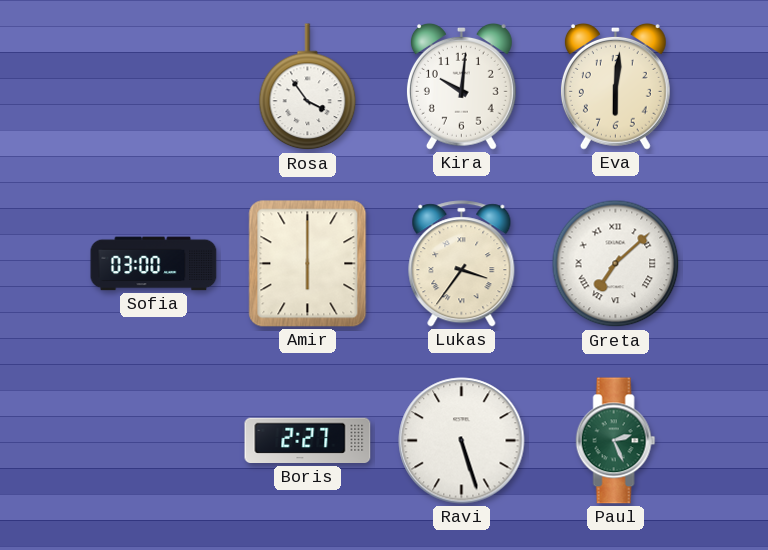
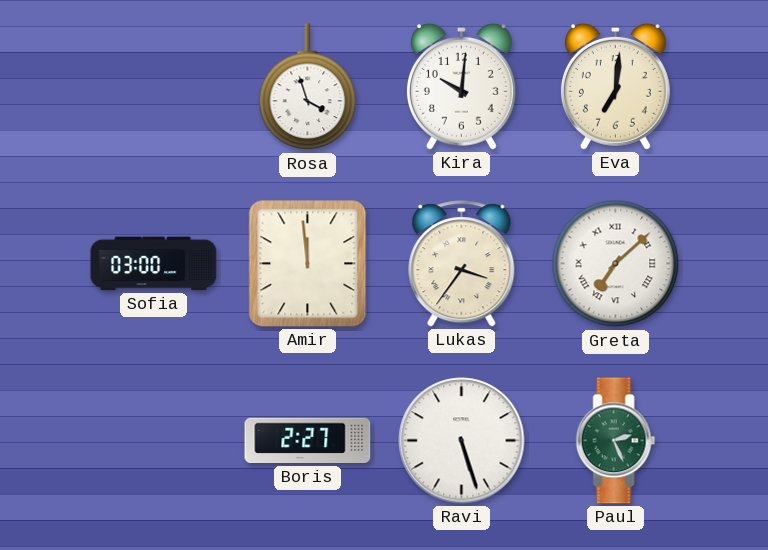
Rosa: 3:54 -> 3:57 (308, 87)
Eva: 6:01 -> 7:01 (615, 86)
Amir: 6:00 -> 11:59 (308, 264)
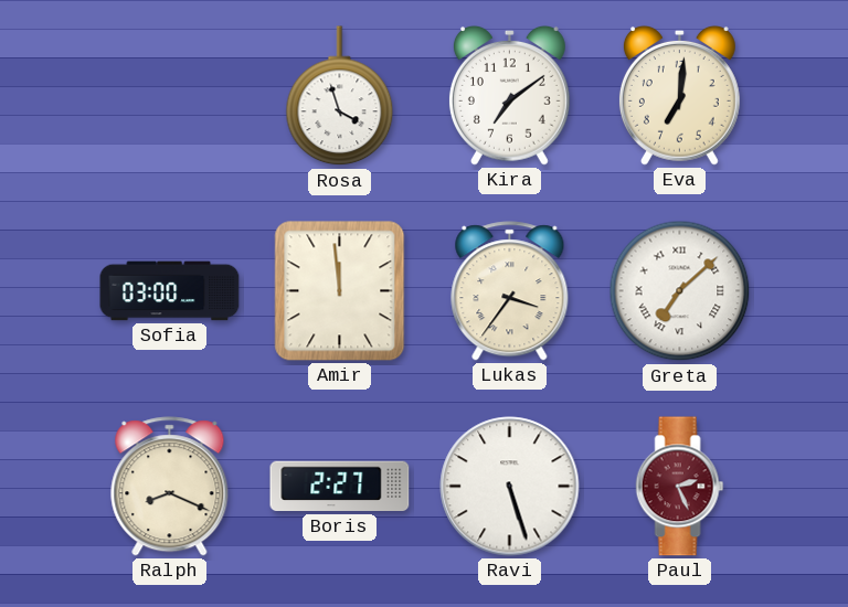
Kira: 10:01 -> 7:09 (509, 95)
Ralph: none -> 8:19 (170, 487)
Paul dial: green -> burgundy (680, 487)
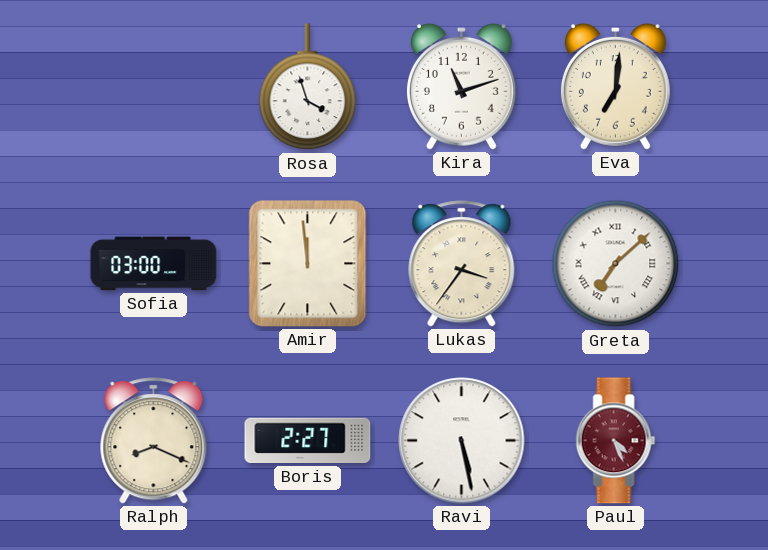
Kira: 7:09 -> 11:12 (461, 86)
Ravi: 5:27 -> 5:28 (462, 441)
Paul: 2:26 -> 4:26 (616, 441)
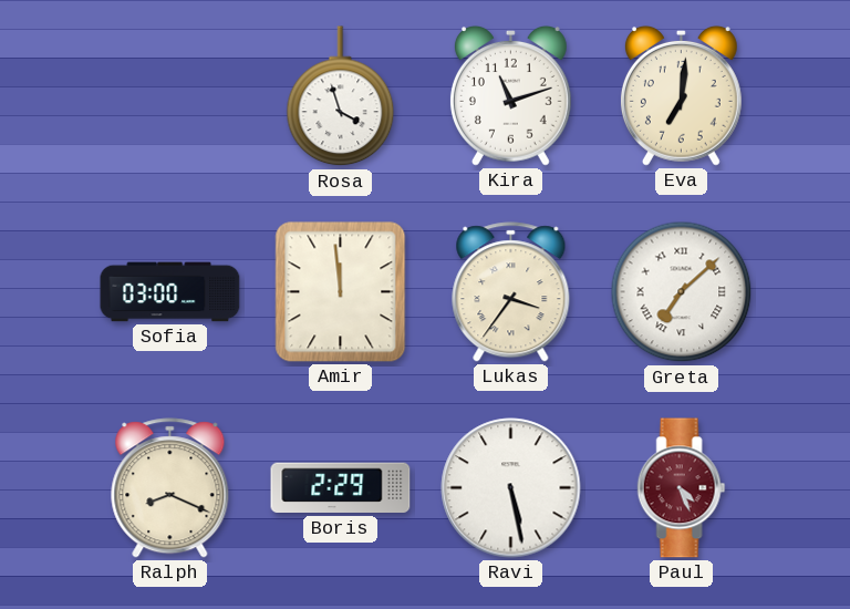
Boris: 2:27 -> 2:29 (341, 488)
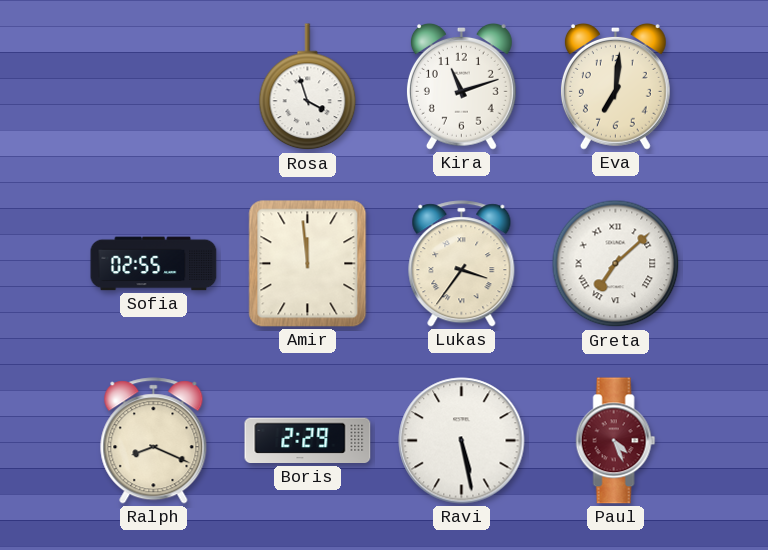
Sofia: 03:00 -> 02:55 (154, 264)
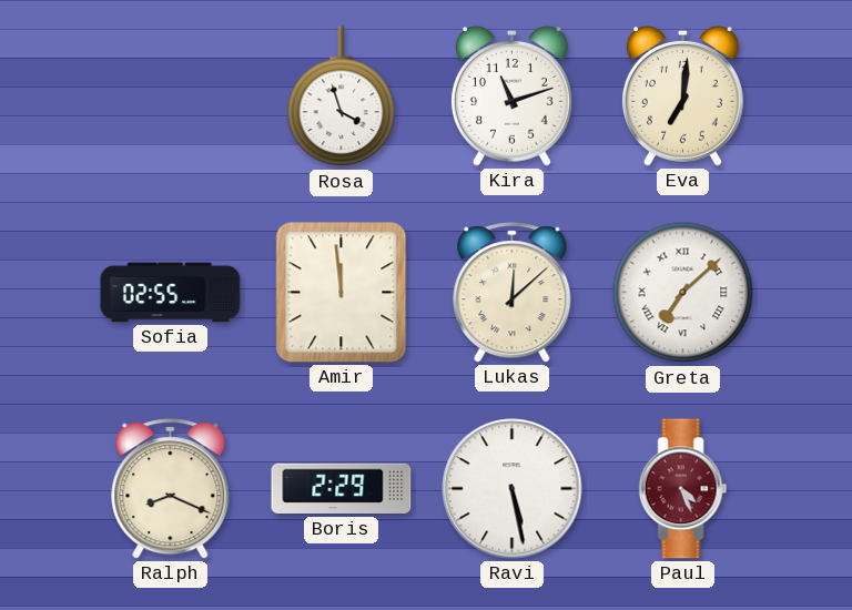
Lukas: 3:36 -> 12:08 (513, 293)
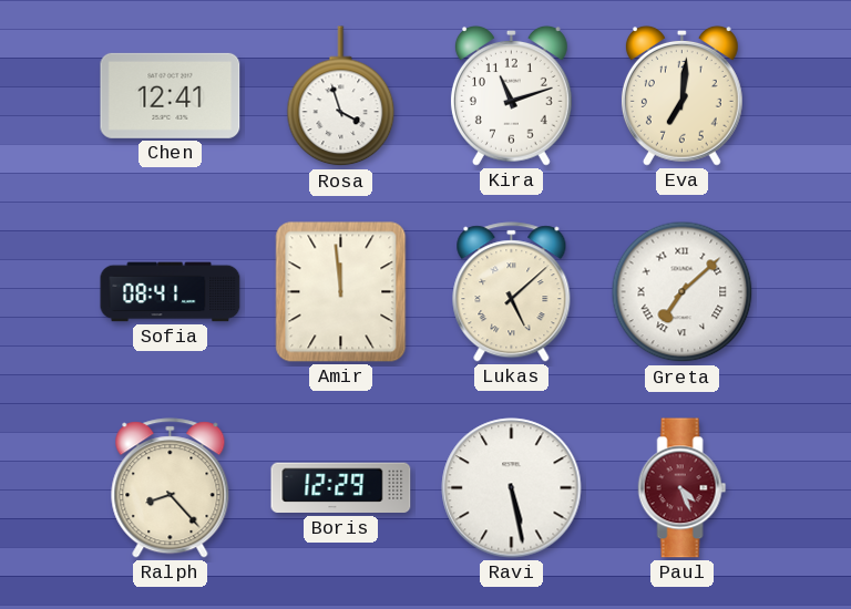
Chen: none -> 12:41 (171, 95)
Sofia: 02:55 -> 08:41 (171, 292)
Lukas: 12:08 -> 5:08 (512, 292)
Ralph: 8:19 -> 8:23 (171, 488)
Boris: 2:29 -> 12:29 (341, 488)
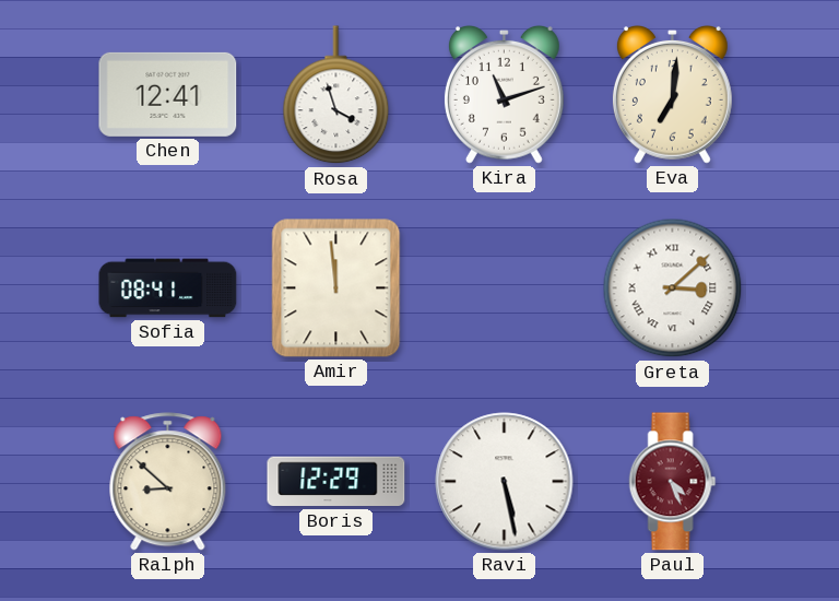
Lukas: 5:08 -> none (512, 292)
Greta: 7:08 -> 3:08 (673, 288)
Ralph: 8:23 -> 8:52 (168, 482)
